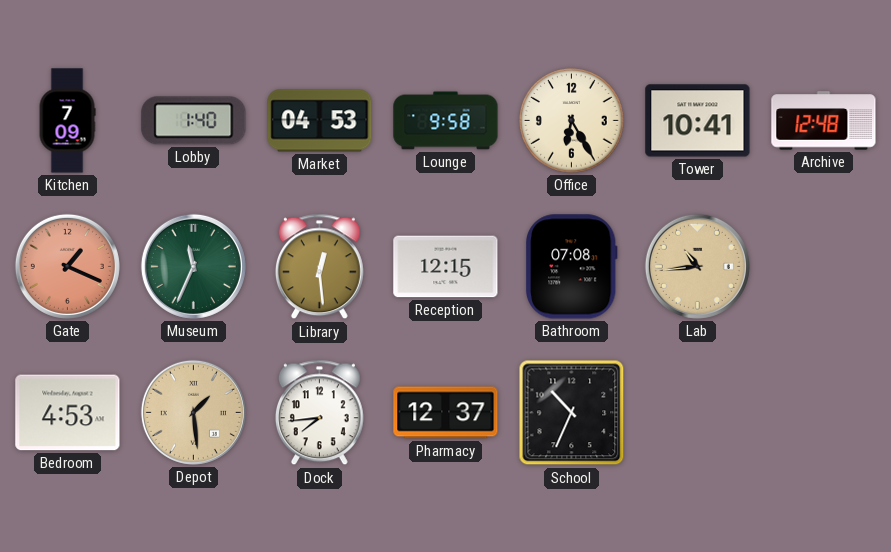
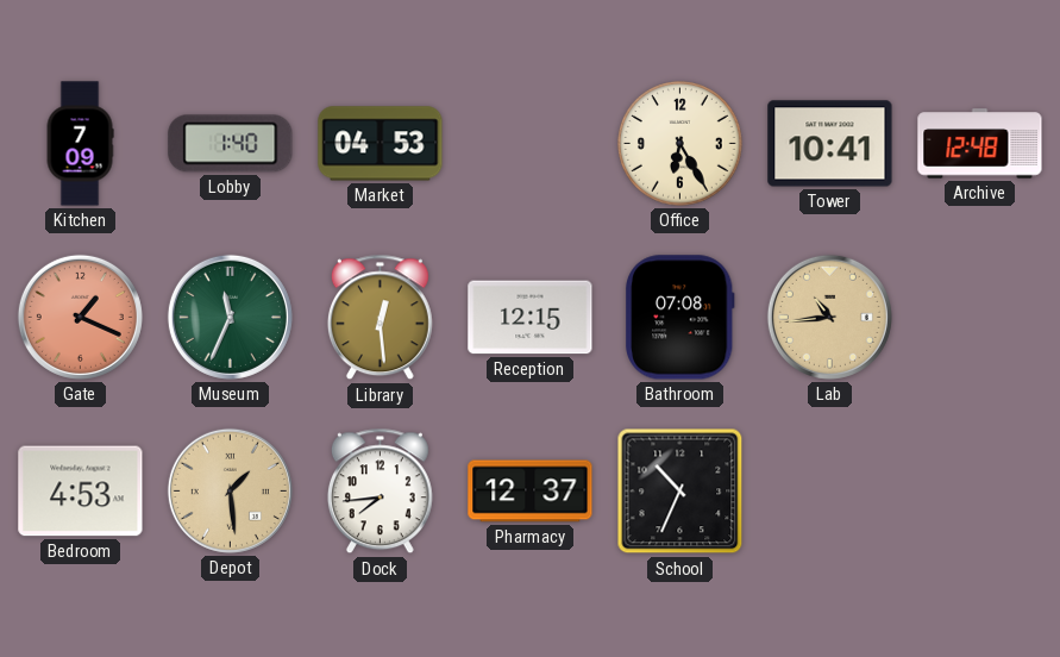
Lounge: 9:58 -> none (446, 121)
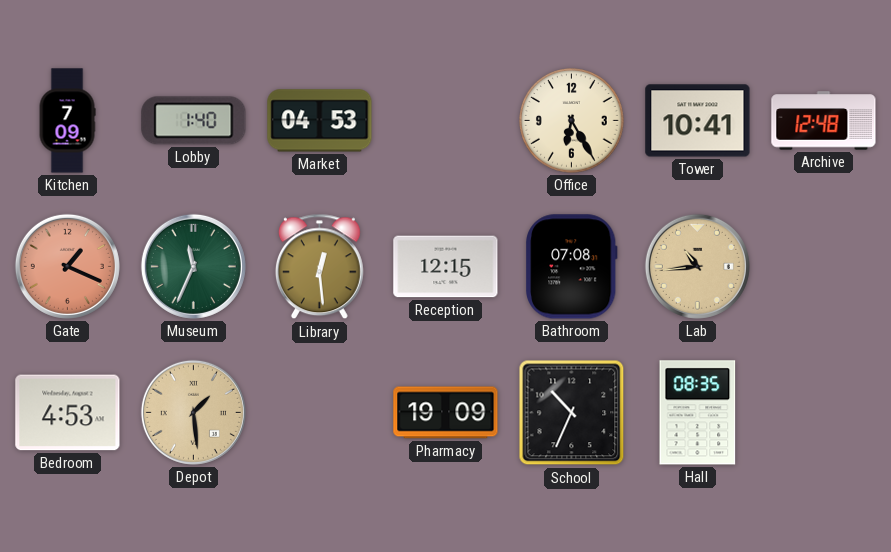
Dock: 7:44 -> none (380, 492)
Pharmacy: 12:37 -> 19:09 (446, 413)
Hall: none -> 08:35 (698, 413)
